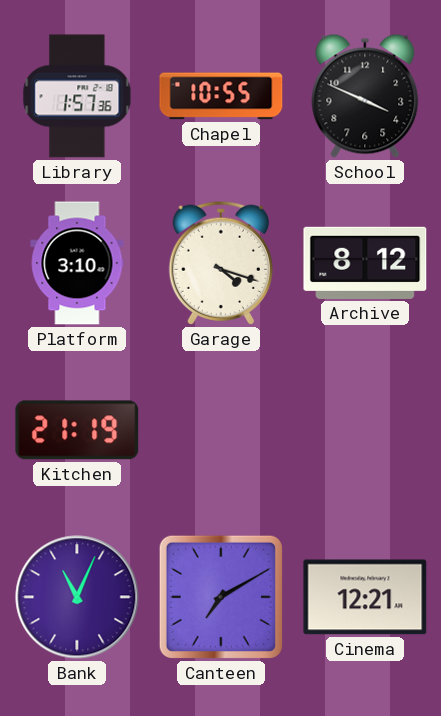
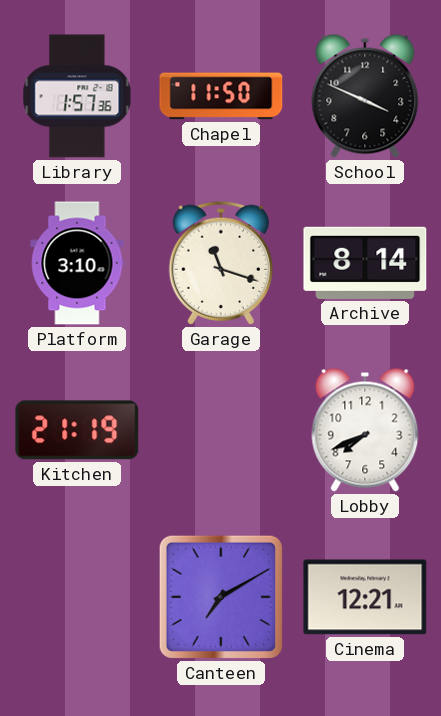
Chapel: 10:55 -> 11:50 (221, 96)
Garage: 4:18 -> 11:18 (220, 263)
Archive: 8:12 -> 8:14 (365, 263)
Lobby: none -> 7:41 (365, 430)
Bank: 11:04 -> none (77, 597)
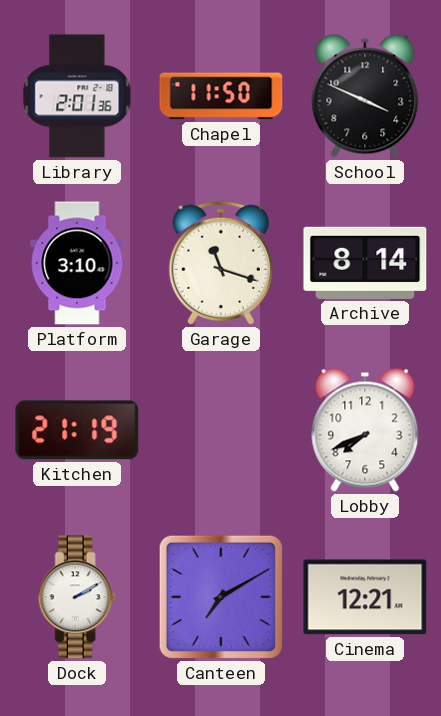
Library: 1:57 -> 2:01 (77, 96)
Dock: none -> 2:10 (77, 597)
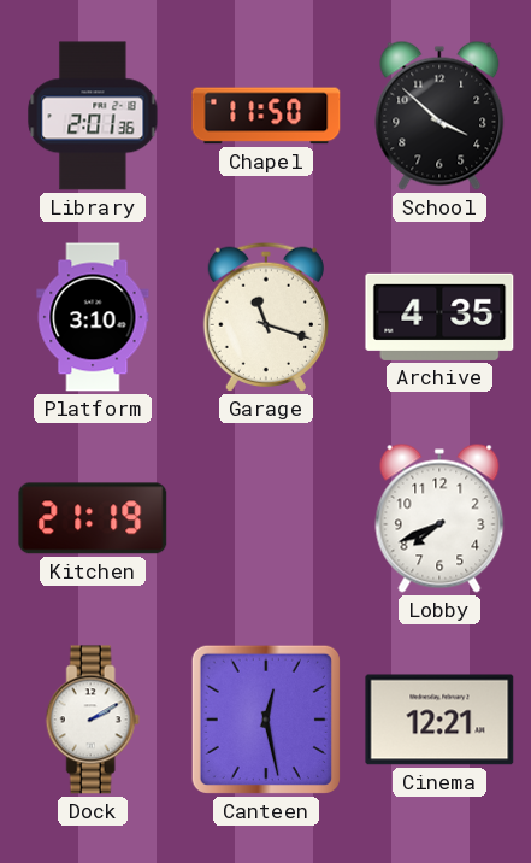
School: 3:49 -> 3:52 (439, 116)
Archive: 8:14 -> 4:35 (439, 317)
Canteen: 7:10 -> 12:28 (266, 720)
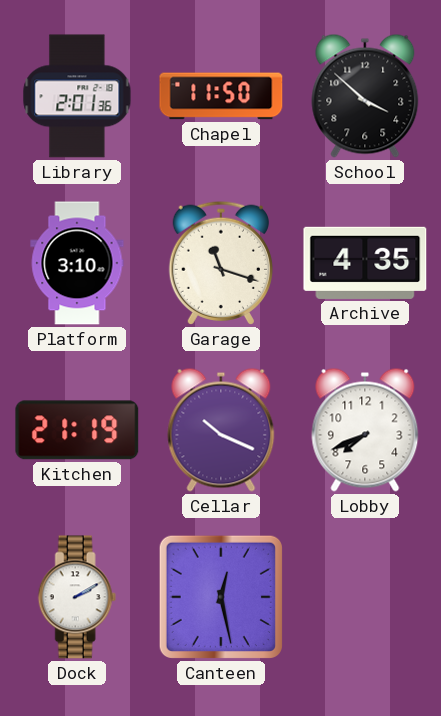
Cellar: none -> 10:19 (221, 430)
Cinema: 12:21 -> none (439, 720)
